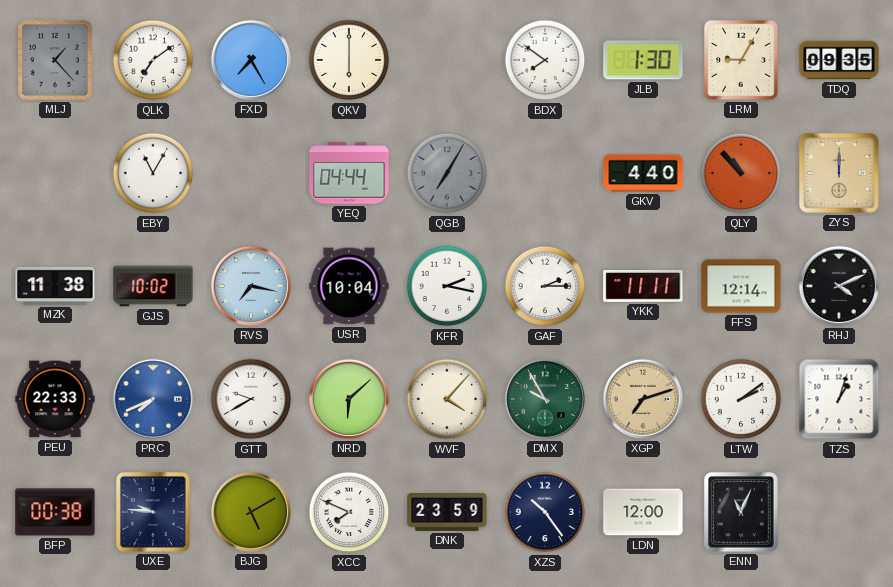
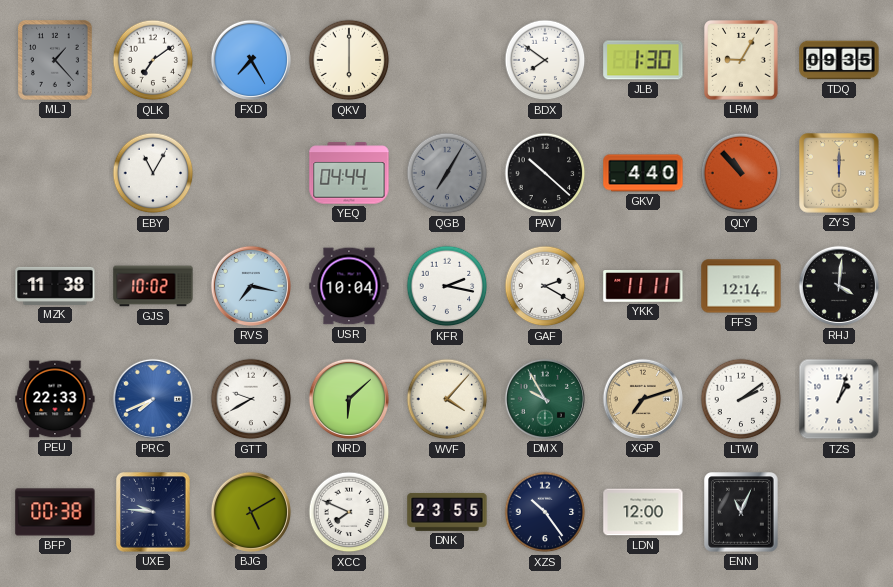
PAV: none -> 10:22 (545, 173)
GAF: 2:15 -> 2:20 (545, 286)
RHJ: 4:11 -> 4:01 (839, 286)
DNK: 23:59 -> 23:55 (447, 512)
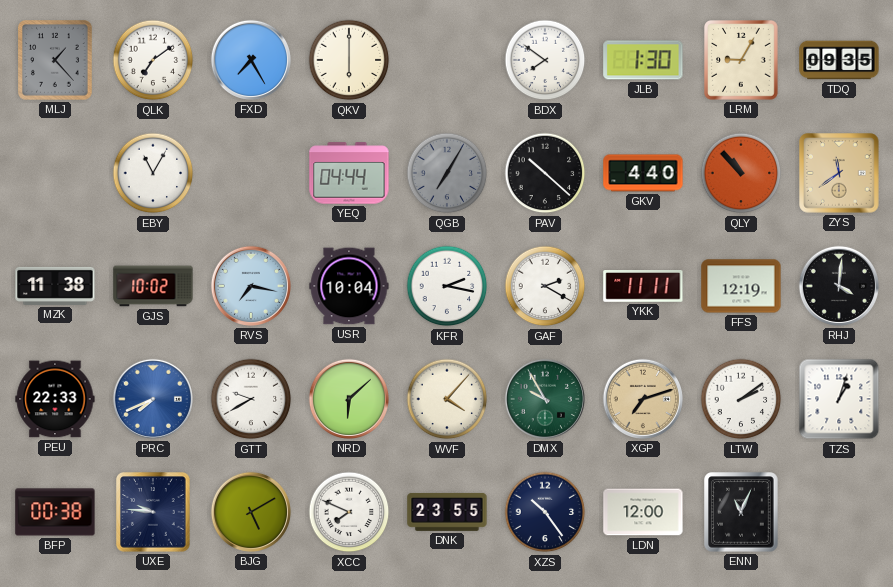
ZYS: 12:00 -> 11:39 (839, 173)
FFS: 12:14 -> 12:19 (741, 286)
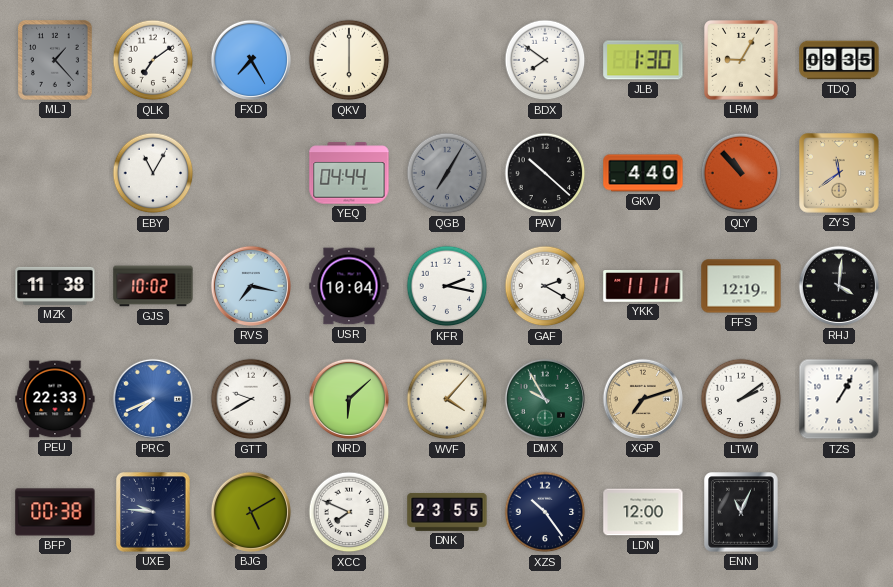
TZS: 1:03 -> 1:05 (839, 399)
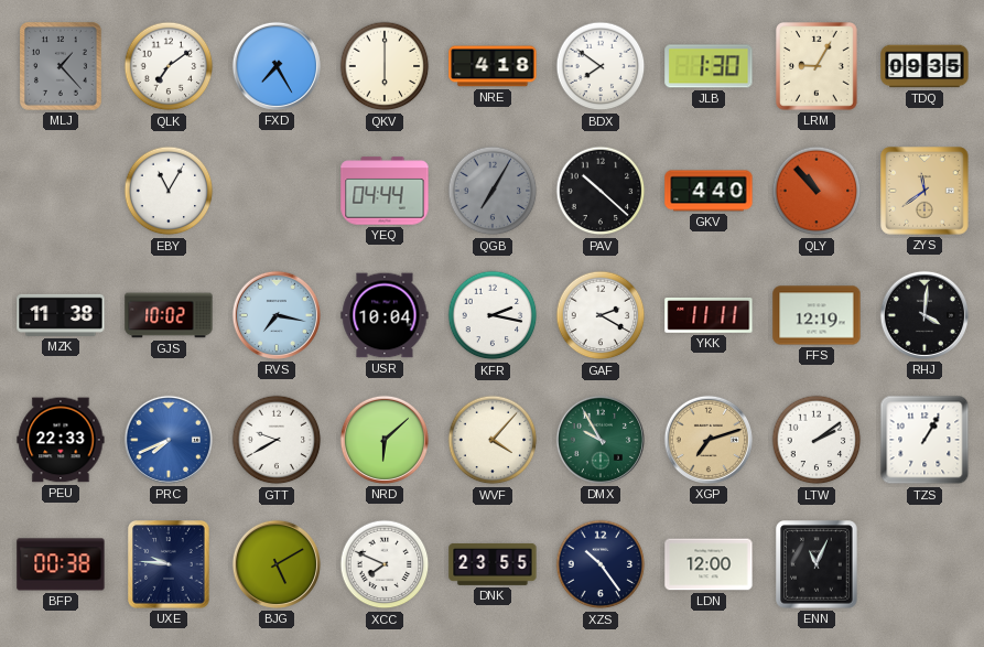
NRE: none -> 4:18 (493, 66)
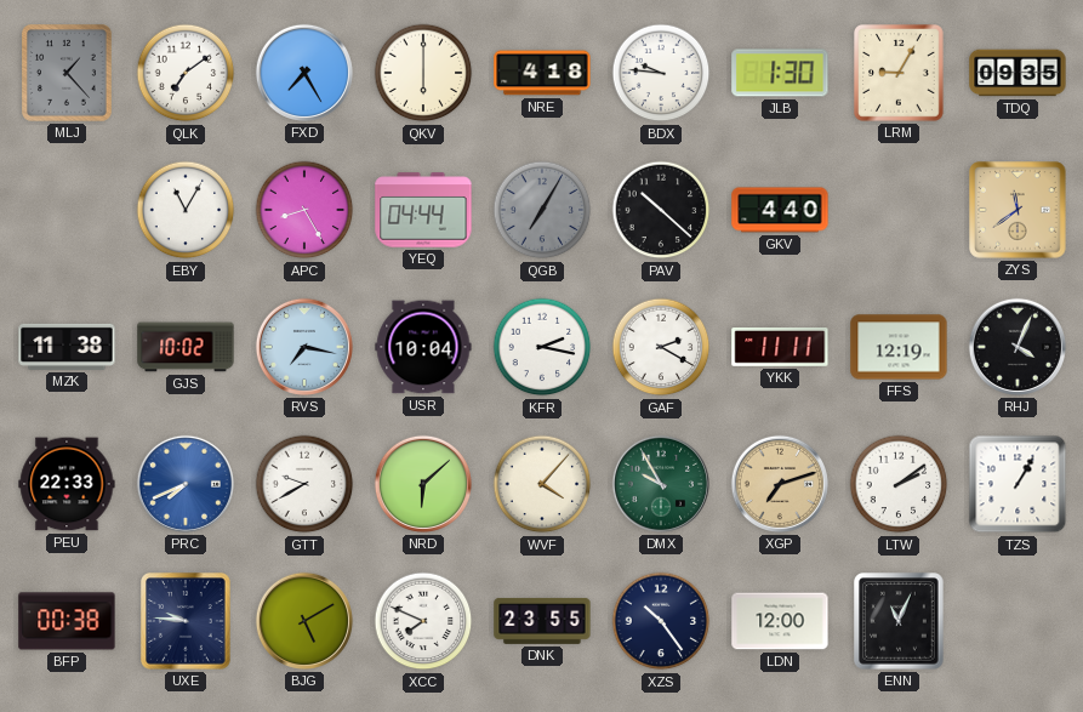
BDX: 7:51 -> 9:46 (661, 73)
APC: none -> 8:25 (304, 210)
QLY: 10:53 -> none (817, 191)
RHJ: 4:01 -> 4:04 (1018, 347)
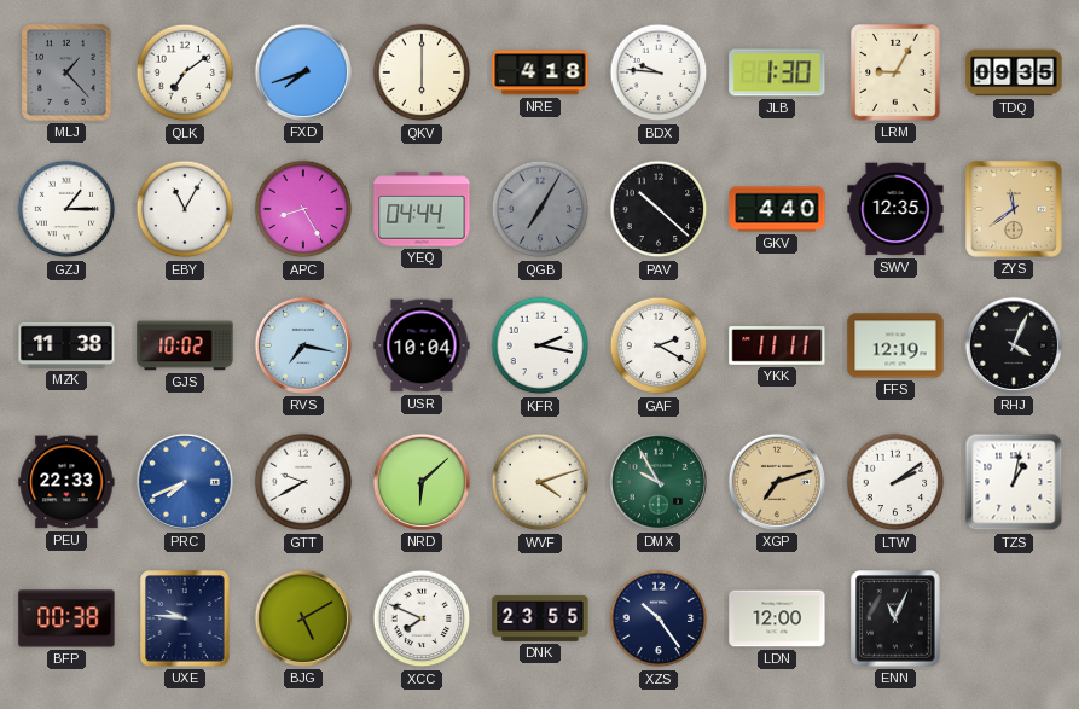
FXD: 7:25 -> 7:42 (303, 72)
GZJ: none -> 1:15 (66, 209)
SWV: none -> 12:35 (895, 209)
WVF: 4:07 -> 4:12 (540, 482)
TZS: 1:05 -> 1:02 (1014, 482)
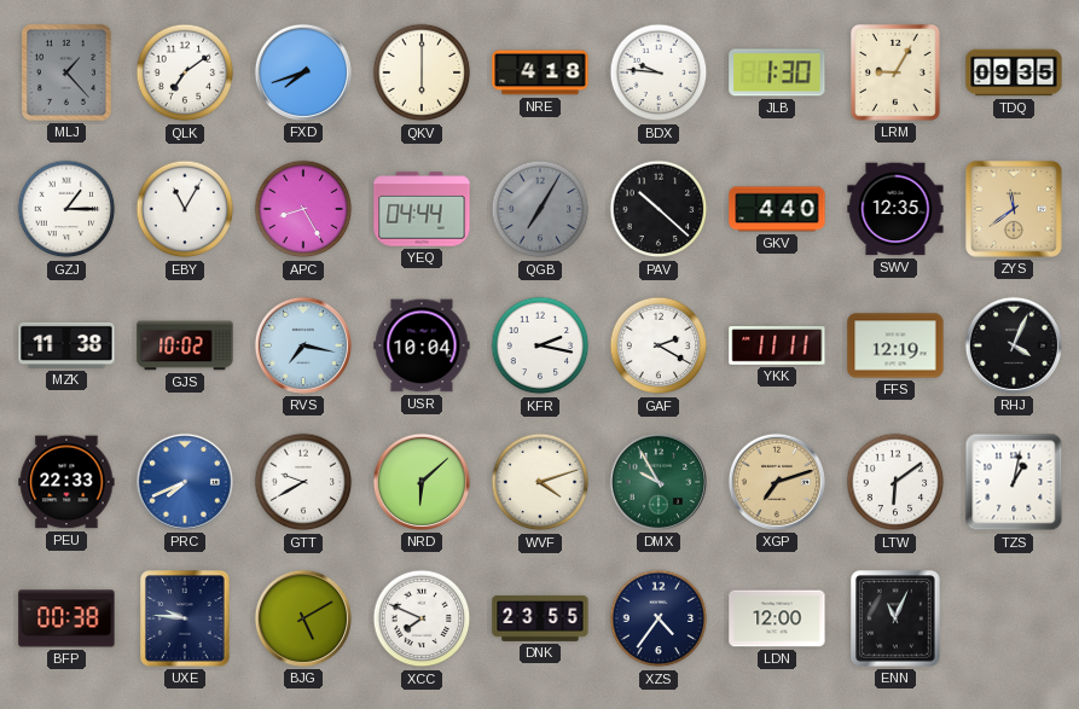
LTW: 2:09 -> 6:09 (895, 482)
XZS: 10:24 -> 4:36 (659, 618)
